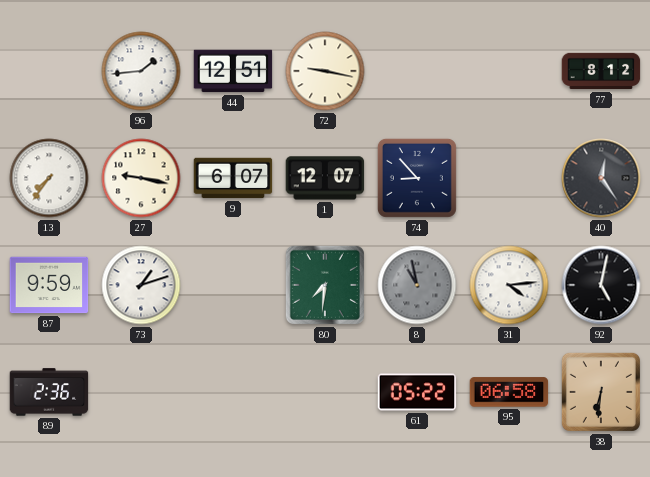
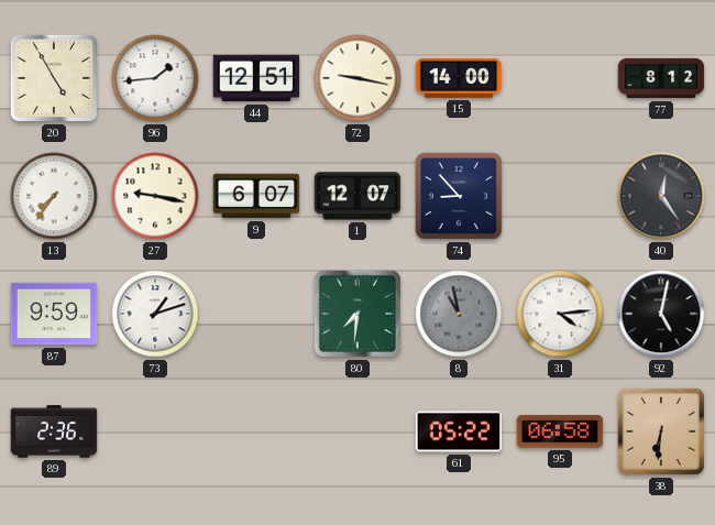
20: none -> 4:55 (54, 78)
15: none -> 14:00 (459, 78)
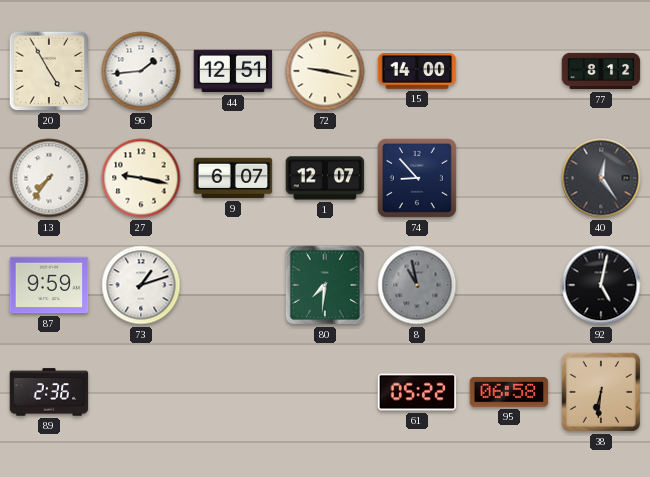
31: 4:14 -> none (560, 314)
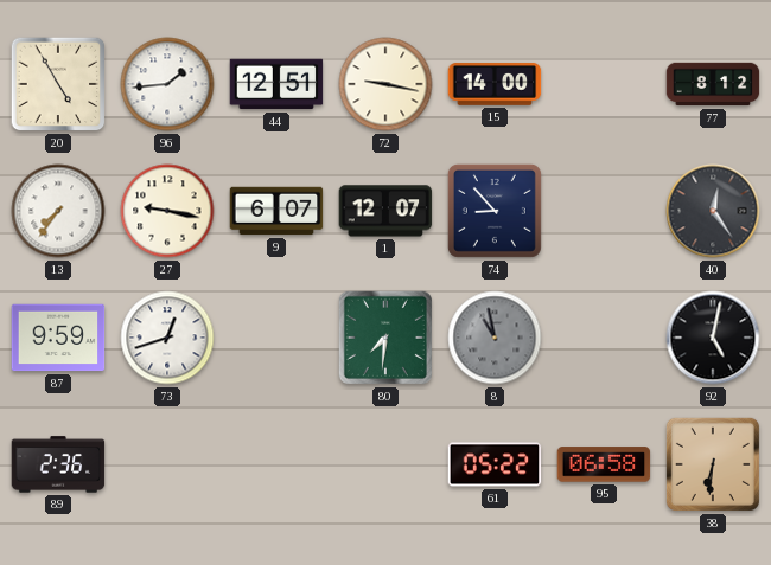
73: 1:12 -> 12:42 (167, 338)
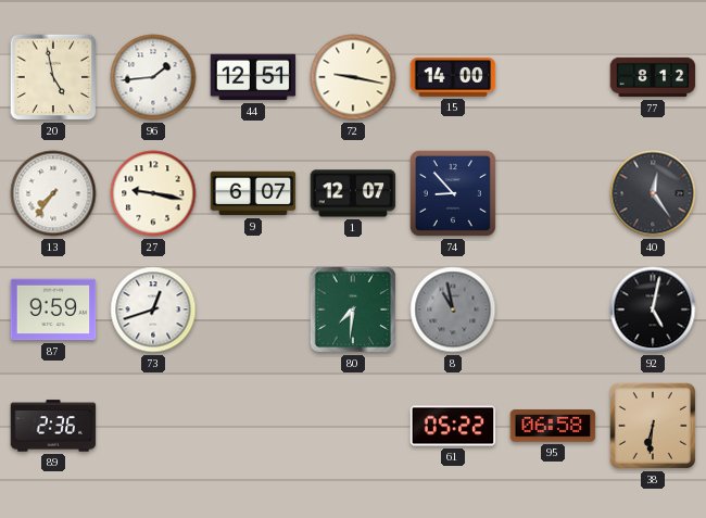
20: 4:55 -> 4:58 (53, 77)
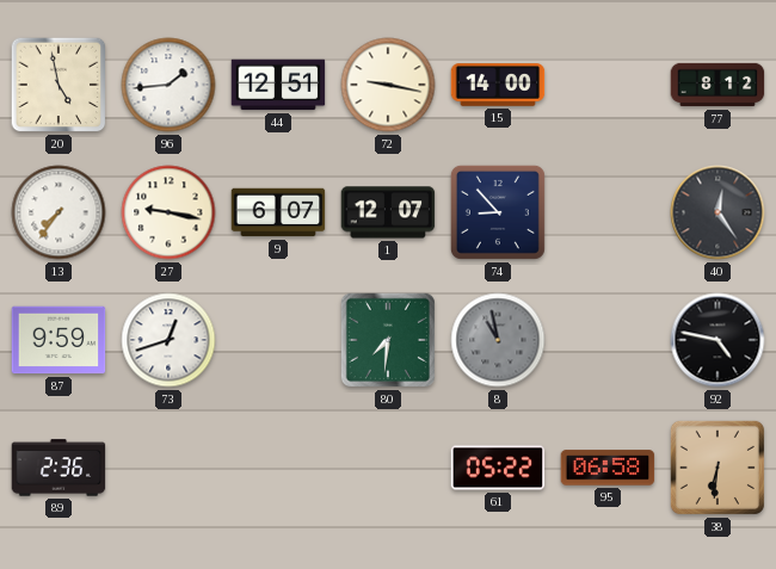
92: 5:02 -> 4:47 (718, 340)
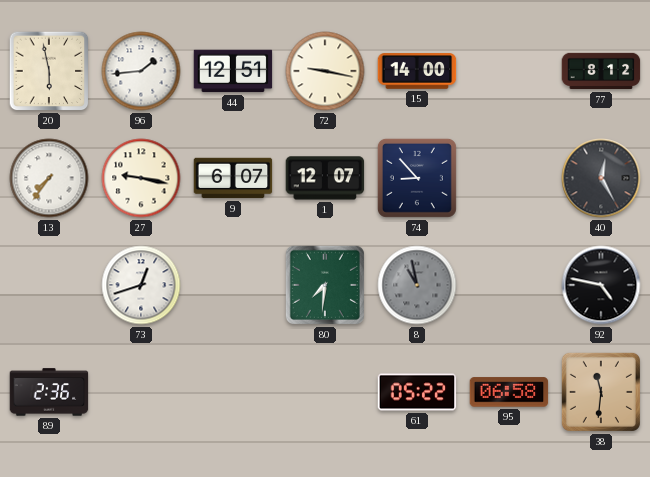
20: 4:58 -> 5:58 (49, 71)
40: 12:24 -> 12:25 (601, 178)
87: 9:59 -> none (58, 340)
38: 6:31 -> 11:31 (601, 392)
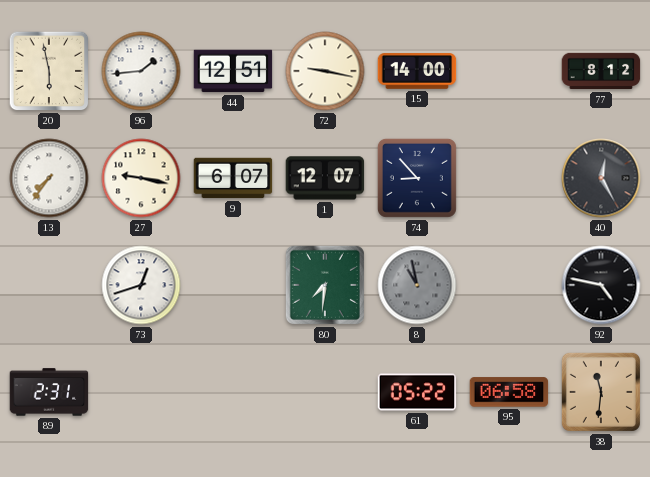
89: 2:36 -> 2:31 (49, 392)
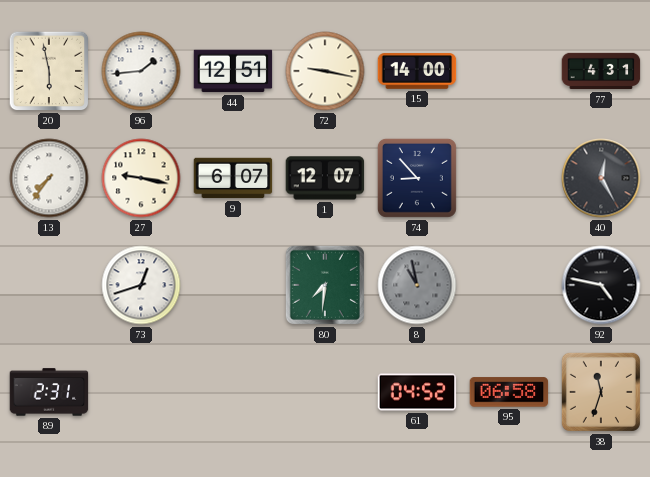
77: 8:12 -> 4:31 (601, 71)
61: 05:22 -> 04:52 (417, 392)
38: 11:31 -> 11:33 (601, 392)
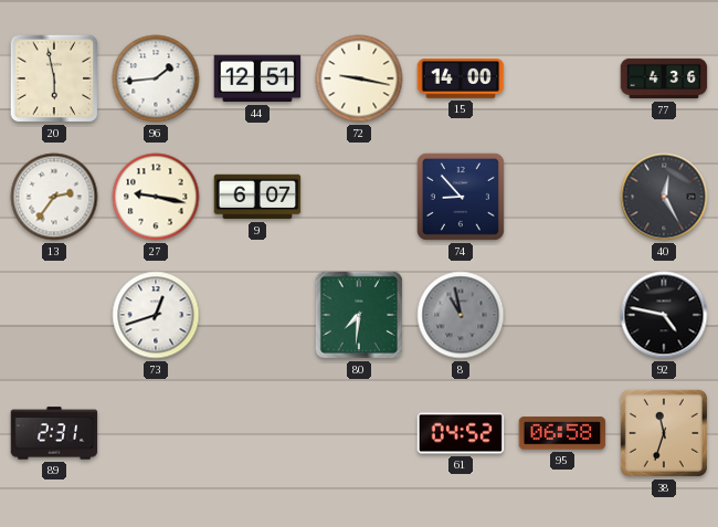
77: 4:31 -> 4:36 (664, 78)
13: 7:36 -> 2:36 (54, 197)
1: 12:07 -> none (325, 178)
